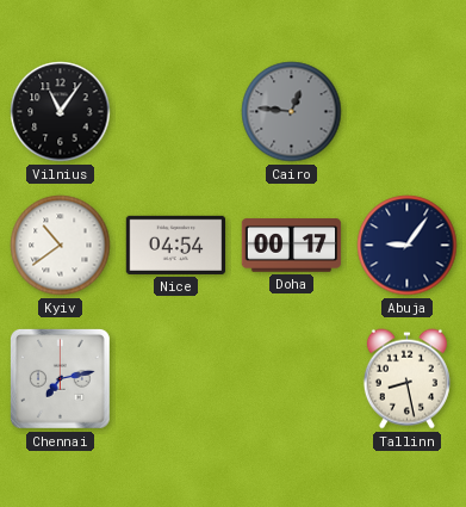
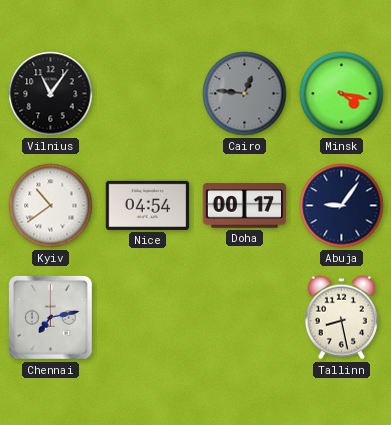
Minsk: none -> 4:17 (342, 94)
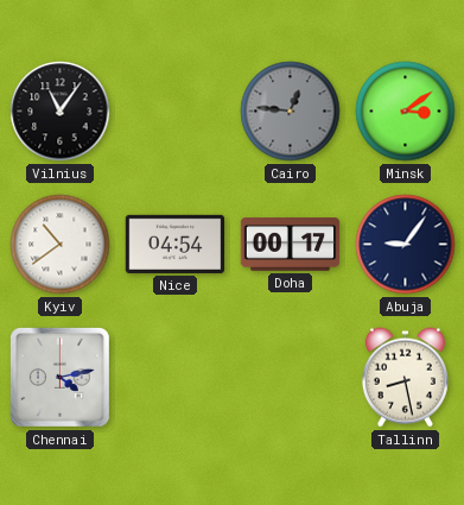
Minsk: 4:17 -> 3:09 (406, 112)
Chennai: 7:13 -> 4:13 (59, 377)
